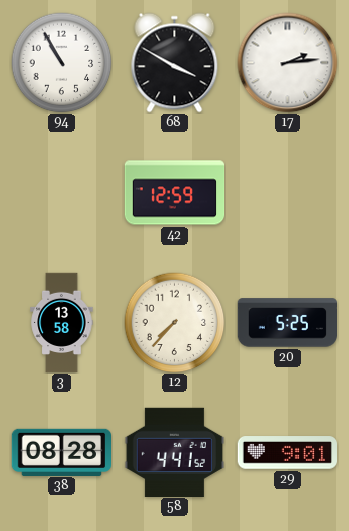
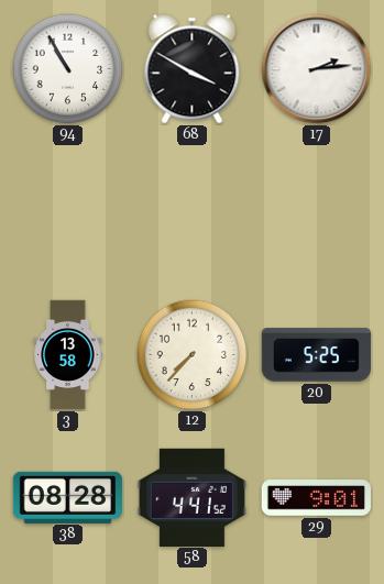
42: 12:59 -> none (175, 193)
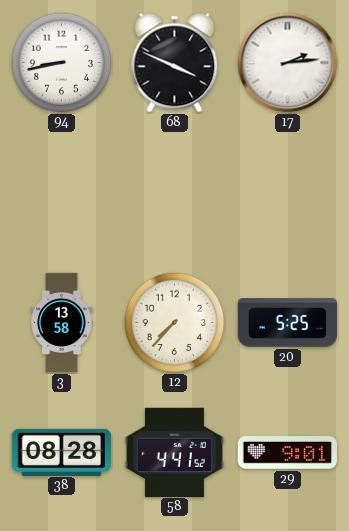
94: 10:55 -> 8:43 (62, 63)
68: 3:50 -> 3:49 (175, 63)
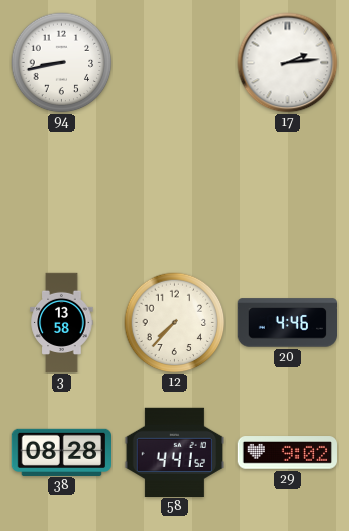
68: 3:49 -> none (175, 63)
20: 5:25 -> 4:46 (287, 323)
29: 9:01 -> 9:02 (287, 453)
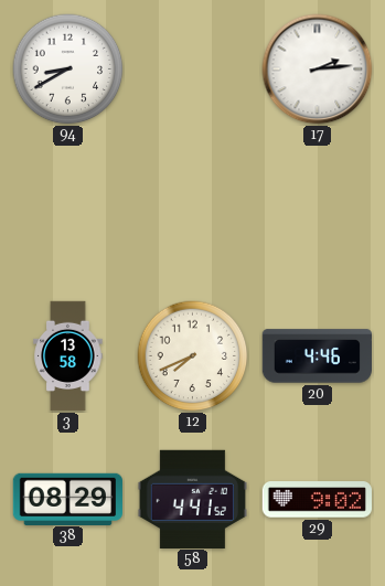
94: 8:43 -> 8:40 (68, 70)
12: 7:37 -> 7:41 (193, 356)
38: 08:28 -> 08:29 (68, 499)
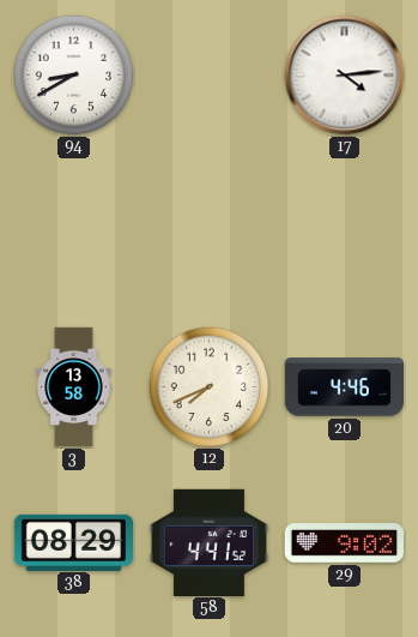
17: 2:14 -> 4:14 (345, 76)
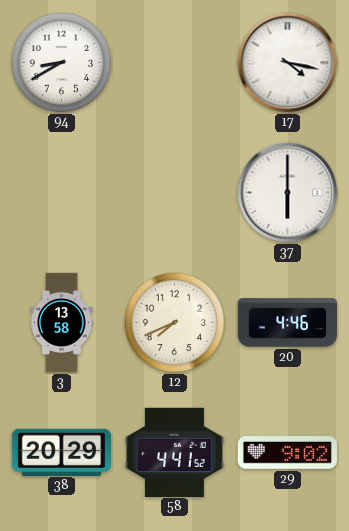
17: 4:14 -> 4:17 (288, 63)
37: none -> 6:00 (288, 193)
38: 08:29 -> 20:29 (62, 452)
